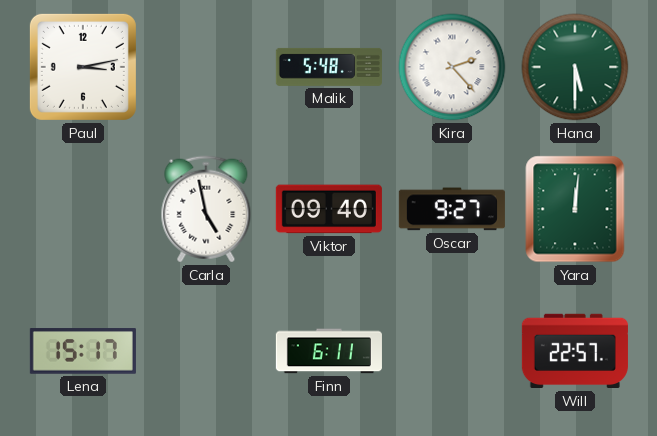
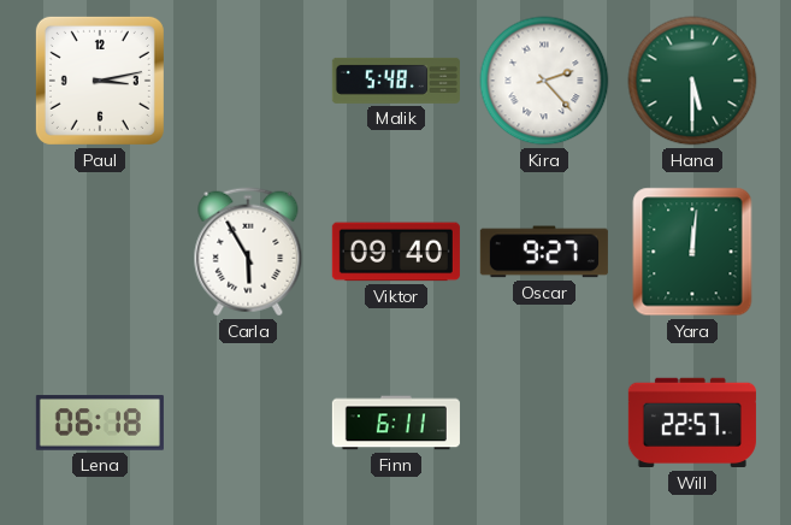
Carla: 4:58 -> 5:55 (248, 252)
Lena: 15:17 -> 06:18 (100, 423)
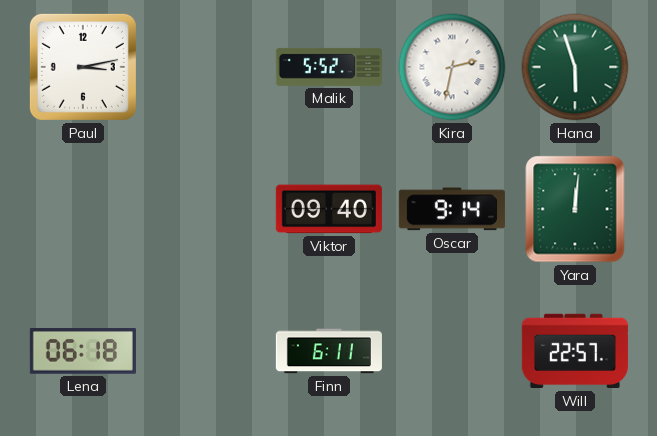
Malik: 5:48 -> 5:52 (329, 67)
Kira: 2:23 -> 2:32 (452, 67)
Hana: 5:30 -> 5:57 (575, 67)
Carla: 5:55 -> none (248, 252)
Oscar: 9:27 -> 9:14 (452, 209)
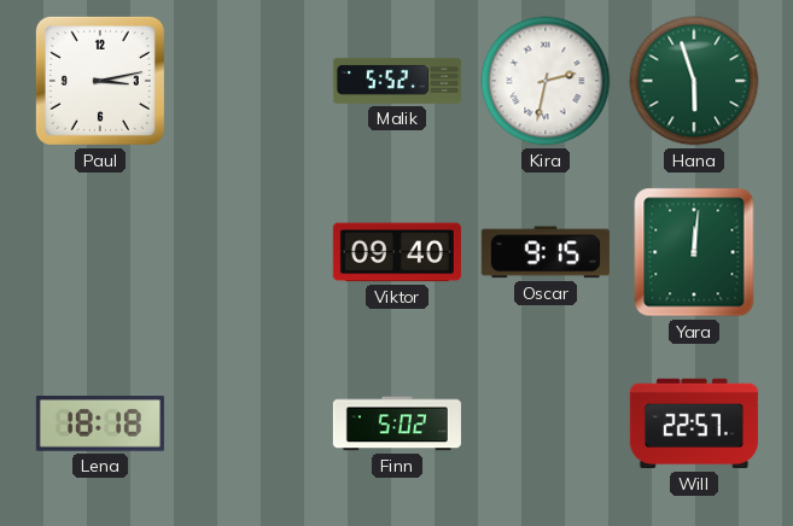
Oscar: 9:14 -> 9:15 (546, 252)
Lena: 06:18 -> 18:18 (100, 423)
Finn: 6:11 -> 5:02 (397, 423)
